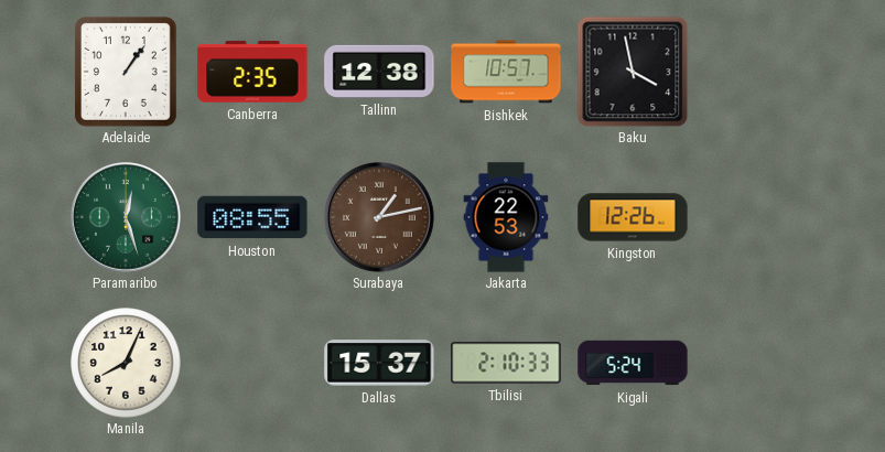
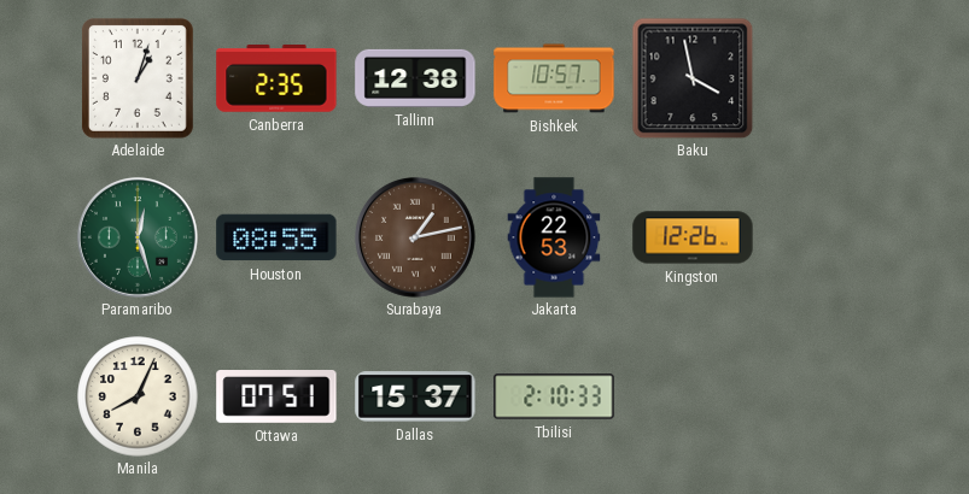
Adelaide: 1:06 -> 1:03 (138, 78)
Ottawa: none -> 07:51 (276, 398)
Kigali: 5:24 -> none (633, 363)
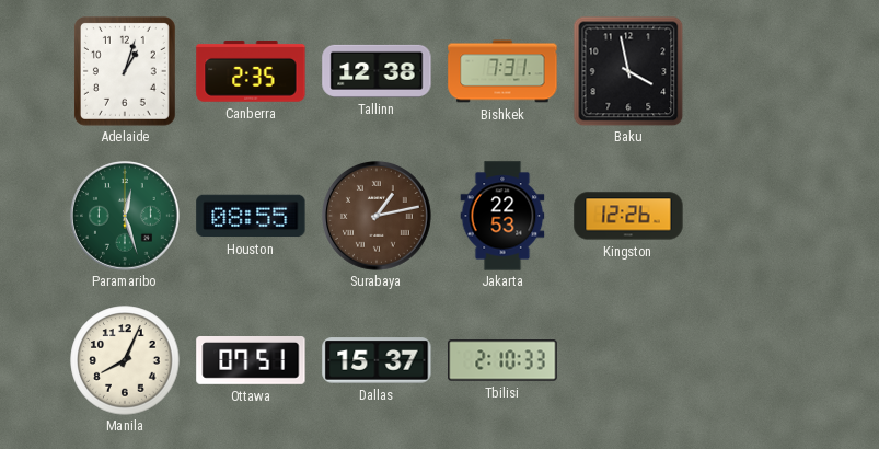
Bishkek: 10:57 -> 7:31 (502, 71)
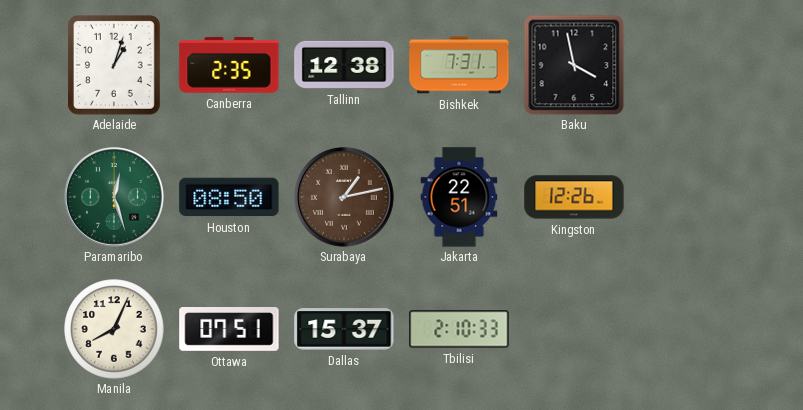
Houston: 08:55 -> 08:50 (229, 197)
Jakarta: 22:53 -> 22:51 (459, 197)
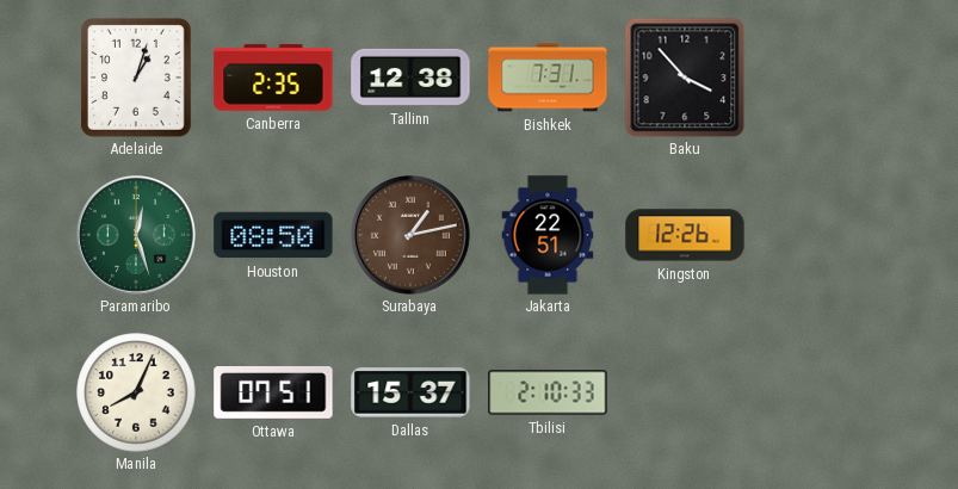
Baku: 3:58 -> 3:53 (685, 78)
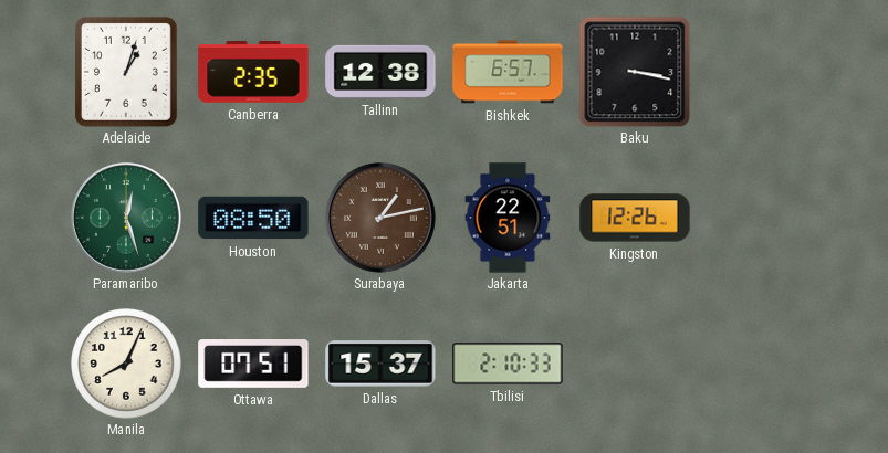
Bishkek: 7:31 -> 6:57 (508, 72)
Baku: 3:53 -> 3:17 (635, 72)
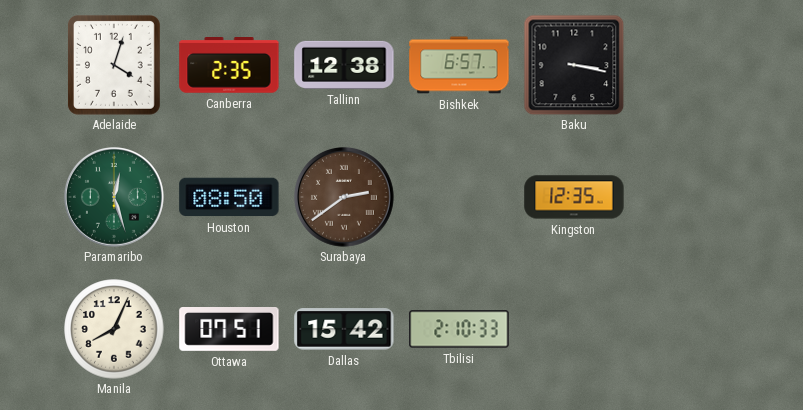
Adelaide: 1:03 -> 4:03 (114, 65)
Surabaya: 1:13 -> 2:39 (344, 197)
Jakarta: 22:51 -> none (508, 218)
Kingston: 12:26 -> 12:35 (574, 197)
Dallas: 15:37 -> 15:42 (344, 329)
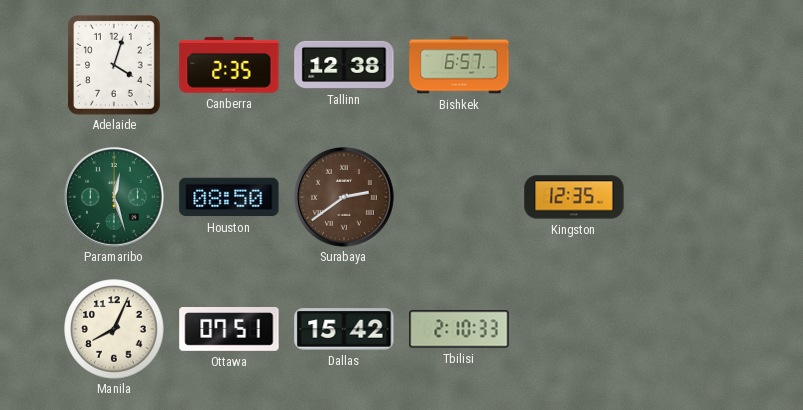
Baku: 3:17 -> none (574, 65)
